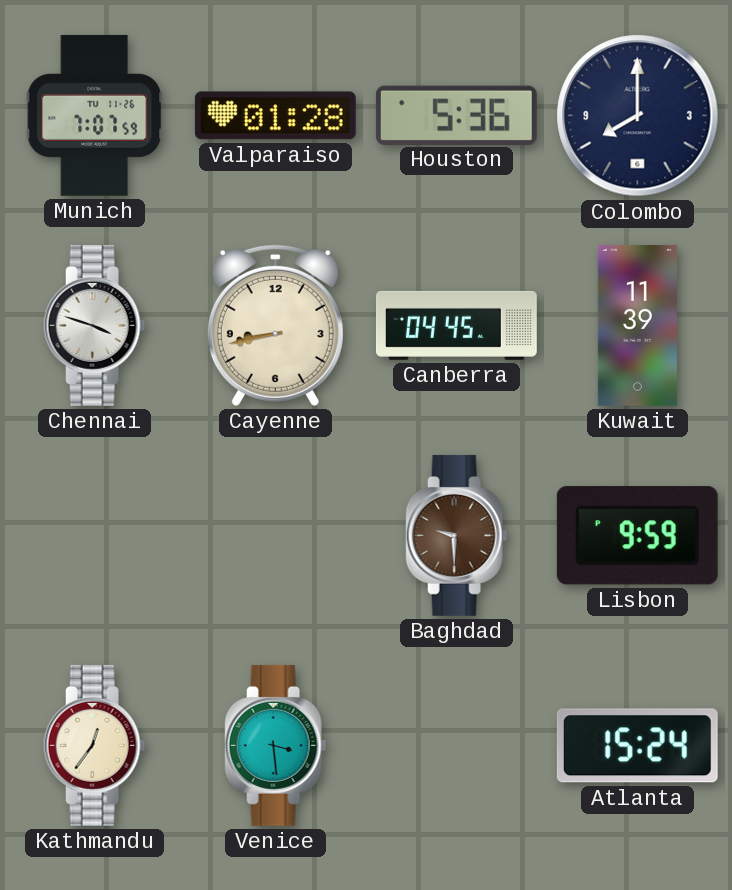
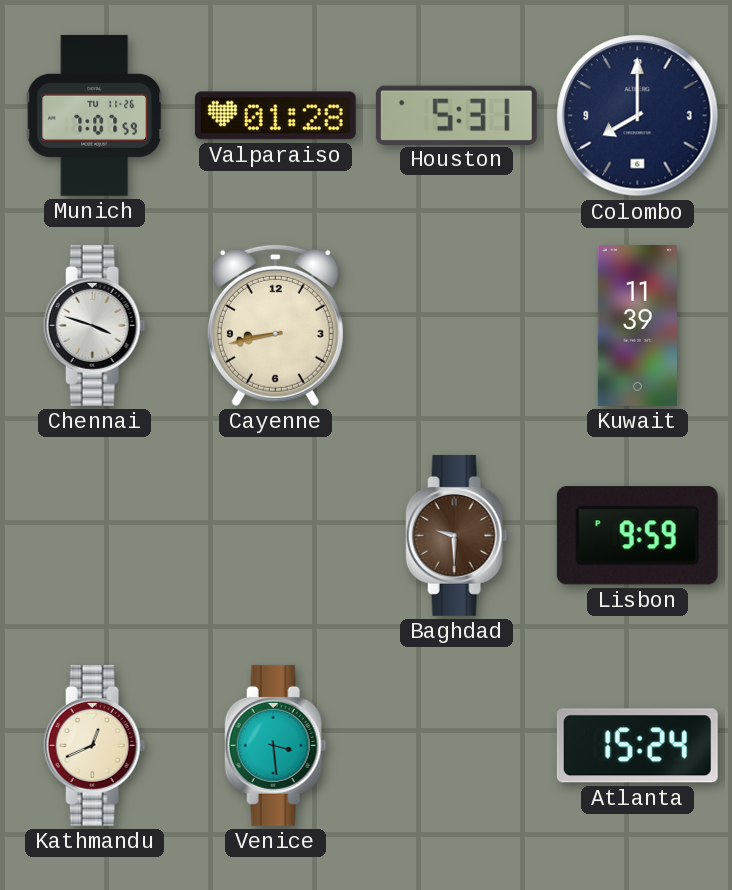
Houston: 5:36 -> 5:31 (456, 115)
Canberra: 04:45 -> none (456, 325)
Kathmandu: 12:36 -> 12:41 (95, 745)
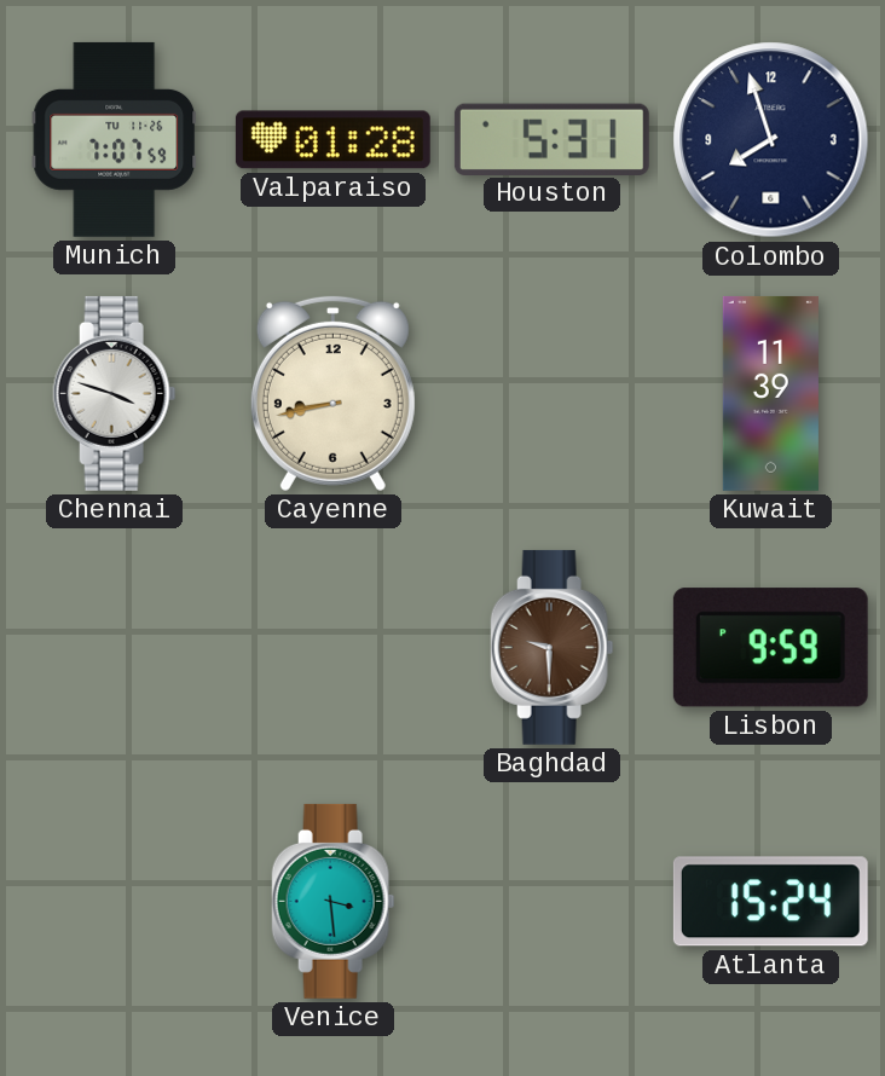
Colombo: 8:00 -> 7:57 (771, 140)
Kathmandu: 12:41 -> none (95, 745)
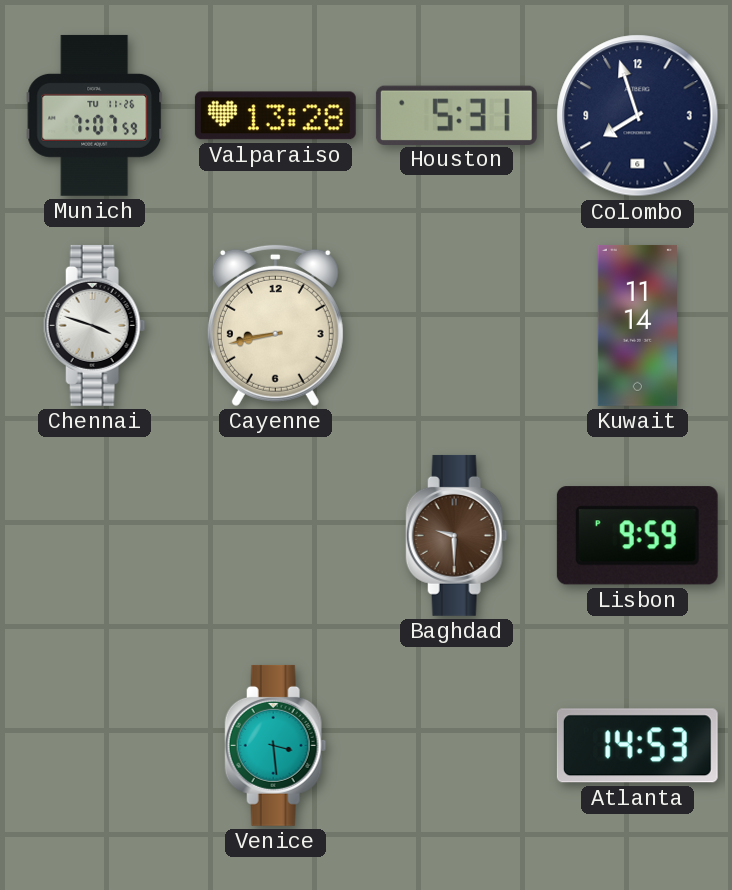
Valparaiso: 01:28 -> 13:28 (275, 116)
Kuwait: 11:39 -> 11:14 (637, 325)
Atlanta: 15:24 -> 14:53 (637, 746)
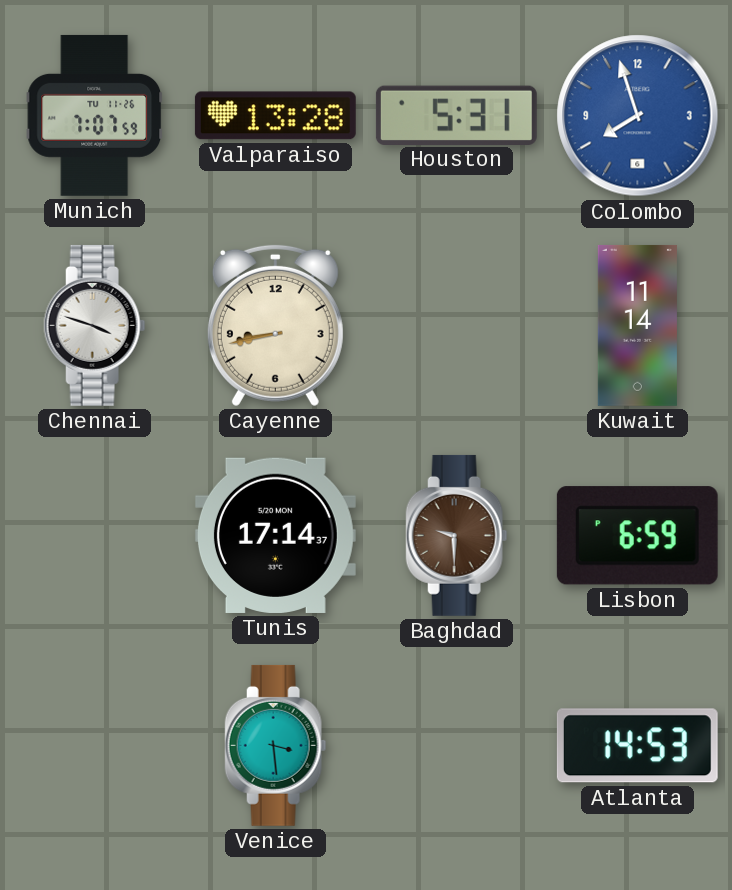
Colombo dial: navy -> blue (638, 116)
Tunis: none -> 17:14 (275, 535)
Lisbon: 9:59 -> 6:59 (637, 536)
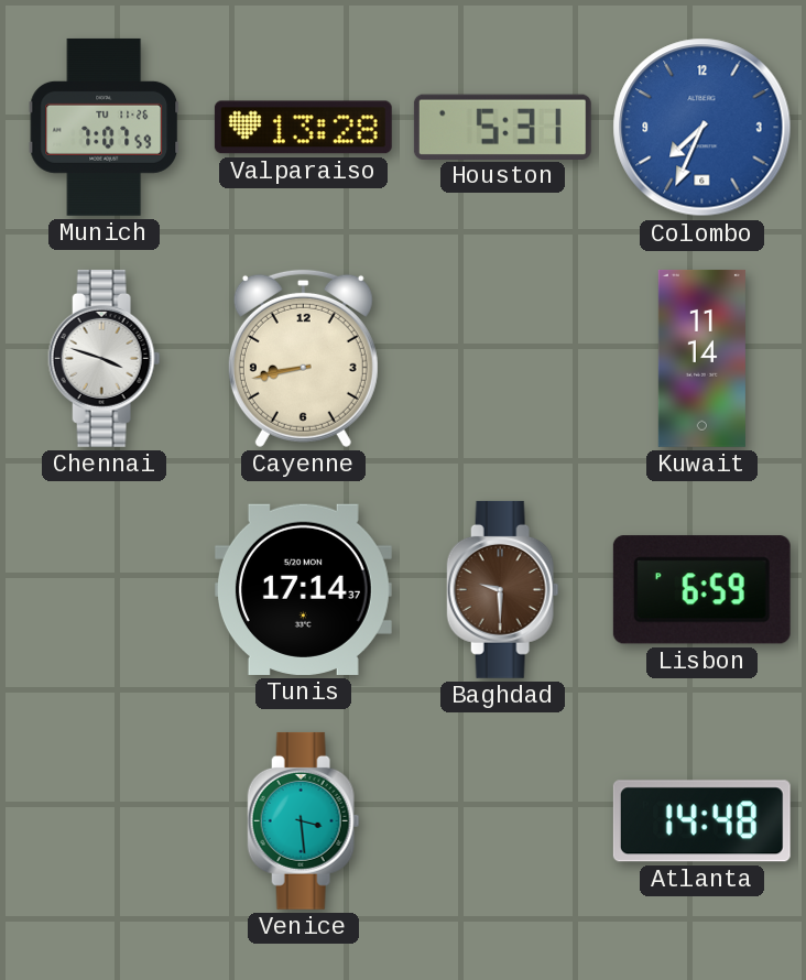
Colombo: 7:57 -> 7:34 (702, 128)
Atlanta: 14:53 -> 14:48 (701, 821)
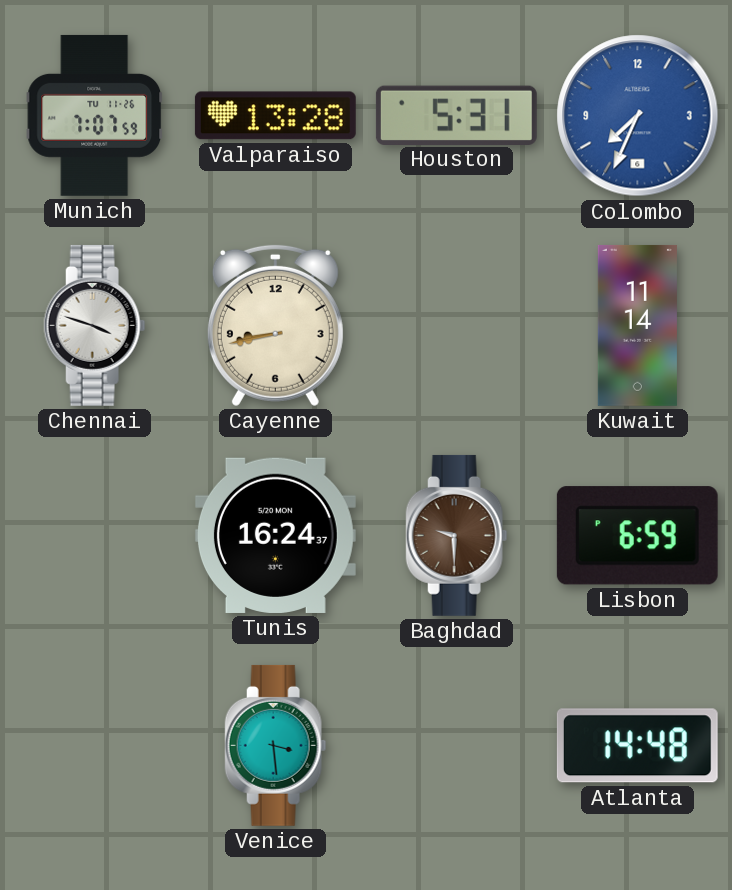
Tunis: 17:14 -> 16:24 (275, 535)
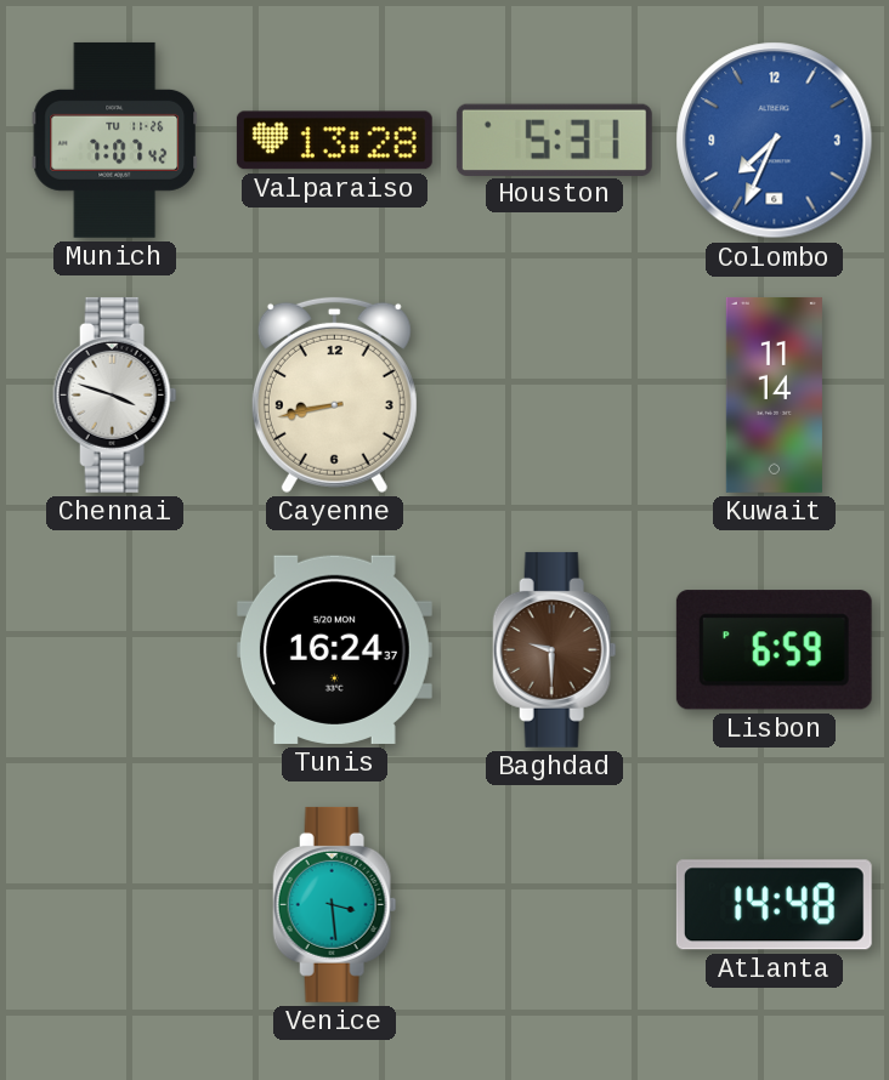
Munich: 7:07:59 -> 7:07:42 (115, 140)
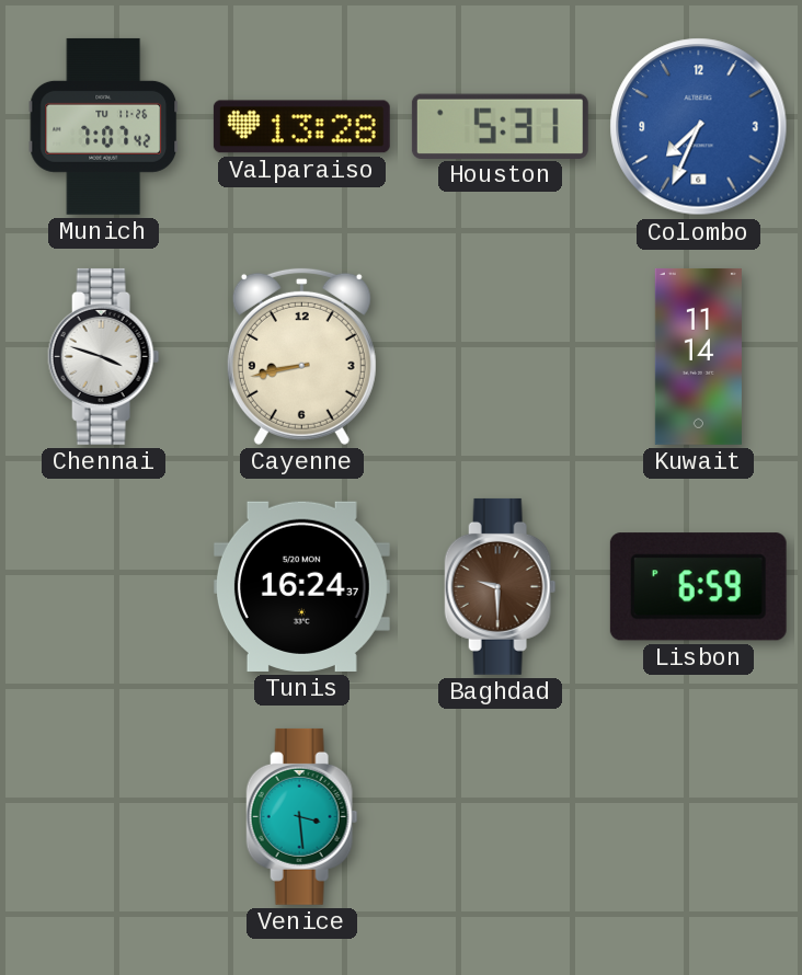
Atlanta: 14:48 -> none (774, 905)
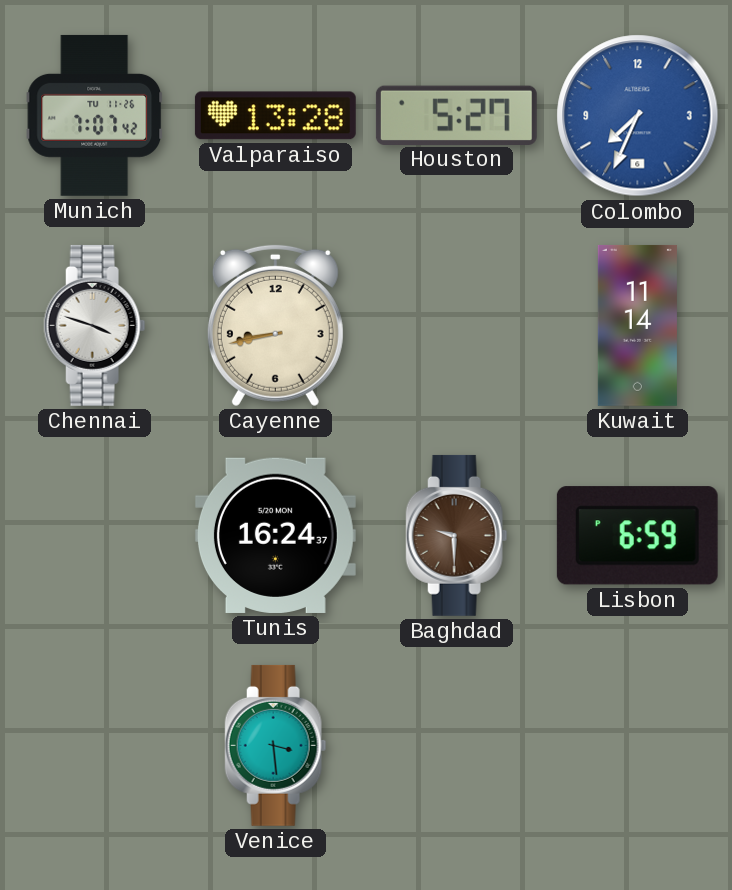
Houston: 5:31 -> 5:27 (456, 115)
